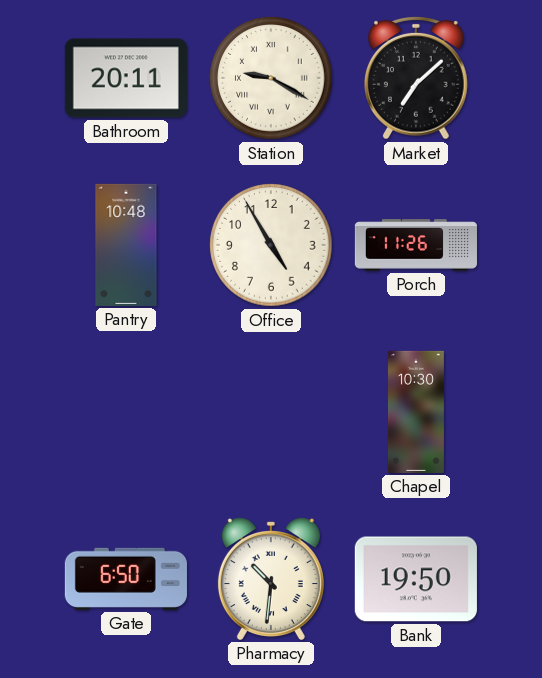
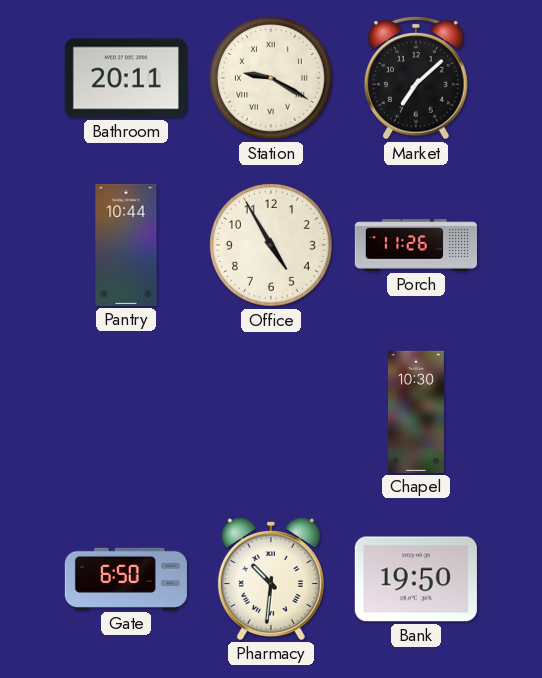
Pantry: 10:48 -> 10:44 (126, 245)
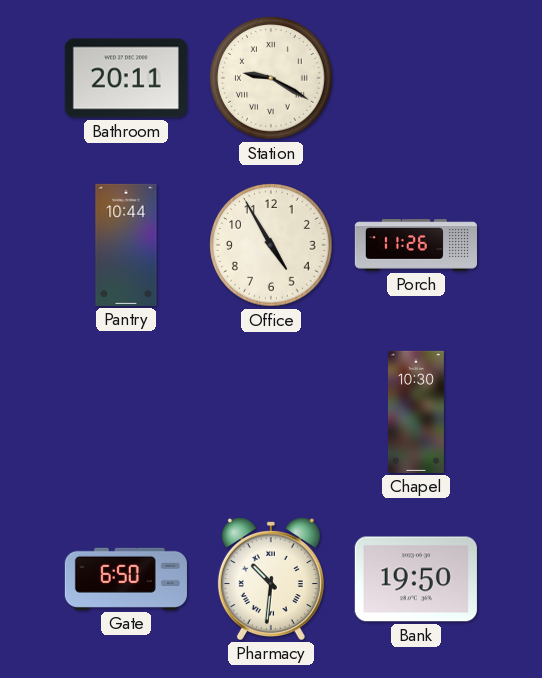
Market: 7:08 -> none (417, 79)
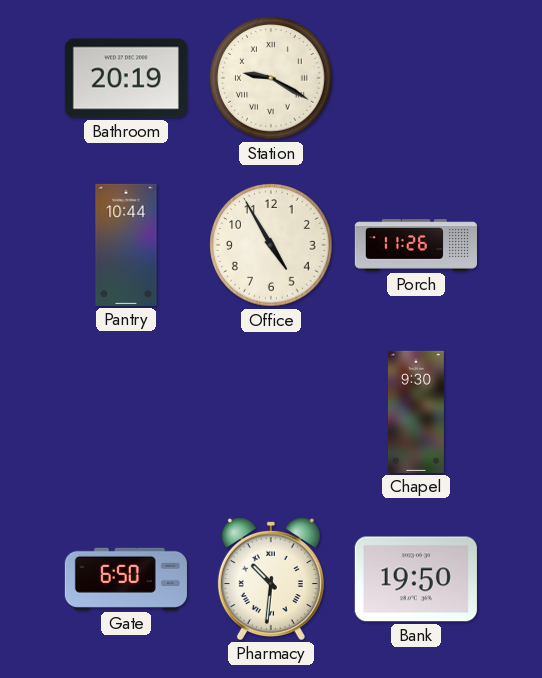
Bathroom: 20:11 -> 20:19 (126, 78)
Chapel: 10:30 -> 9:30 (416, 412)
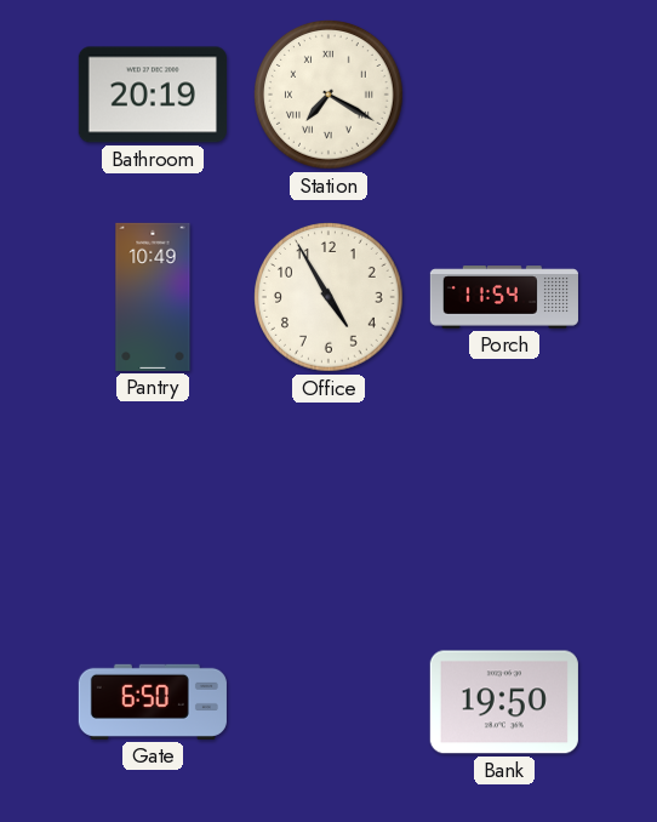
Station: 9:20 -> 7:20 (330, 96)
Pantry: 10:44 -> 10:49 (153, 297)
Porch: 11:26 -> 11:54 (504, 297)
Chapel: 9:30 -> none (416, 412)
Pharmacy: 10:31 -> none (271, 579)
